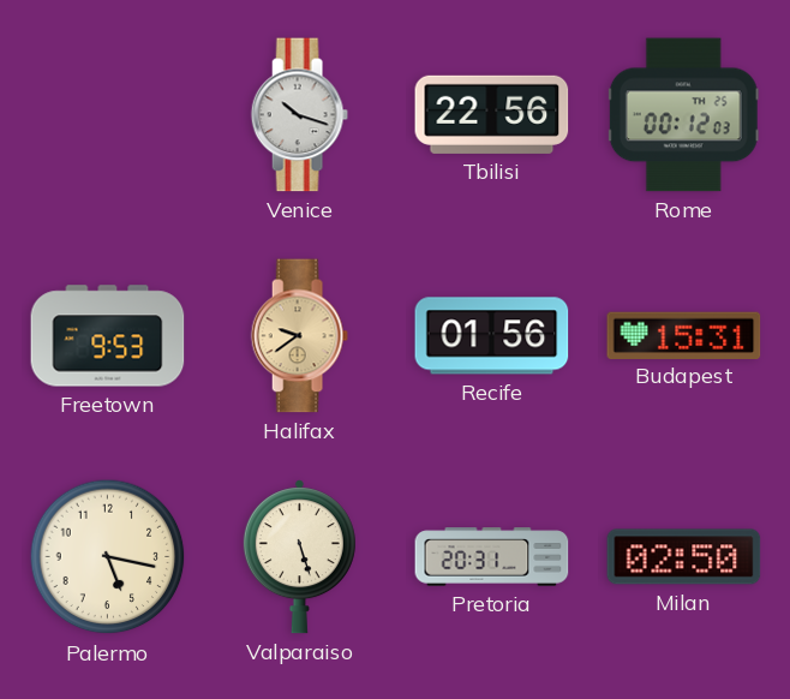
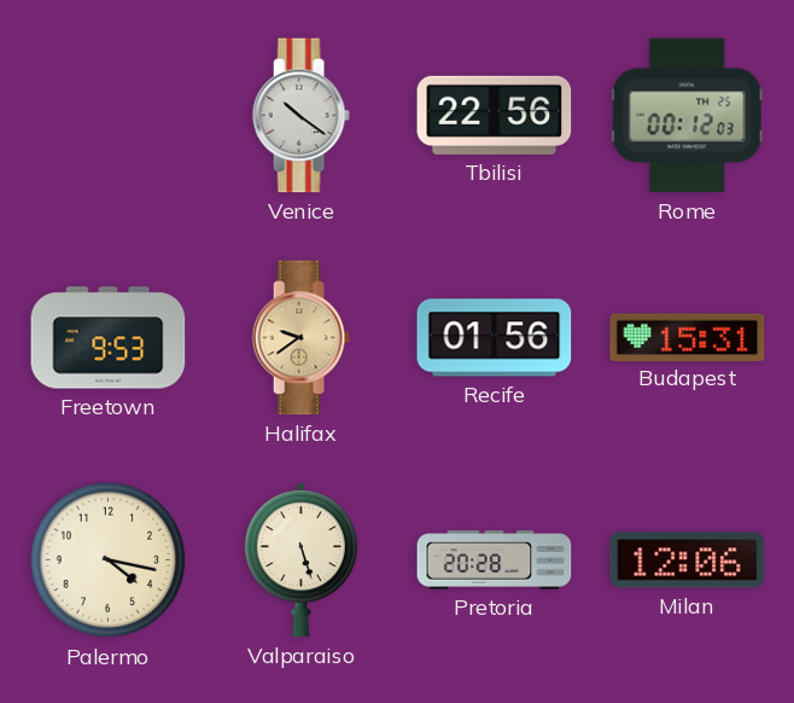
Venice: 10:18 -> 10:21 (300, 116)
Palermo: 5:17 -> 4:17 (109, 560)
Pretoria: 20:31 -> 20:28 (495, 560)
Milan: 02:50 -> 12:06 (688, 560)
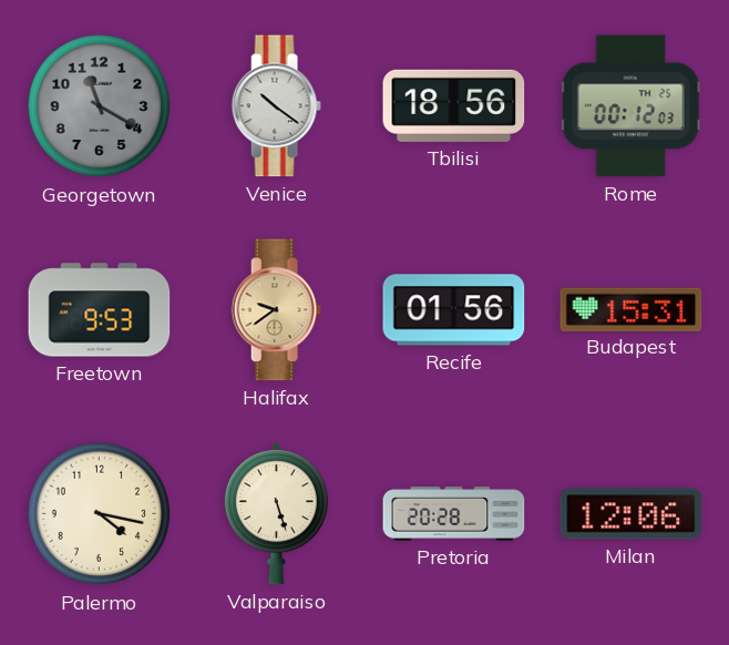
Georgetown: none -> 11:20 (100, 106)
Tbilisi: 22:56 -> 18:56 (454, 105)
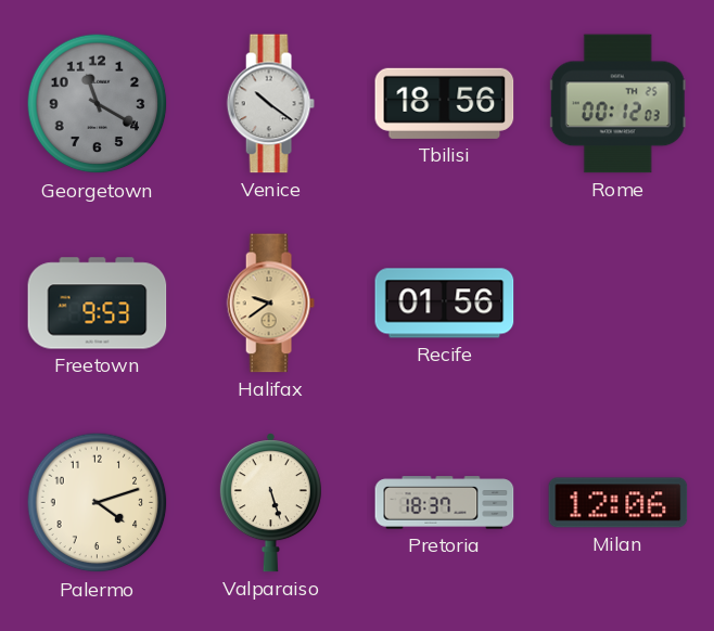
Budapest: 15:31 -> none (632, 309)
Palermo: 4:17 -> 4:12 (98, 503)
Pretoria: 20:28 -> 18:37 (445, 503)
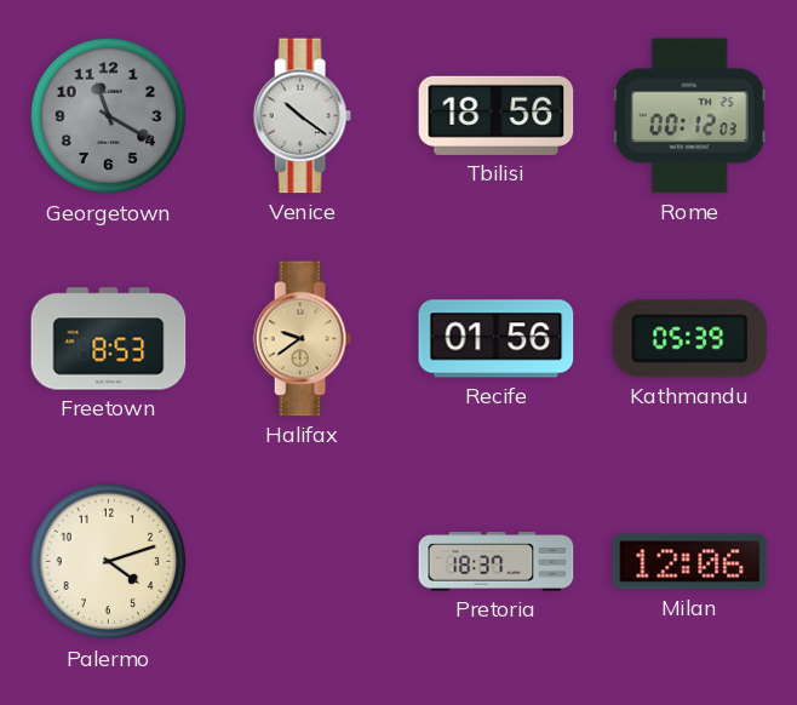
Freetown: 9:53 -> 8:53 (109, 339)
Kathmandu: none -> 05:39 (690, 339)
Valparaiso: 5:27 -> none (270, 503)
